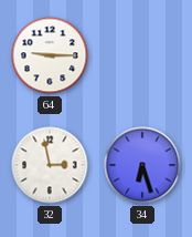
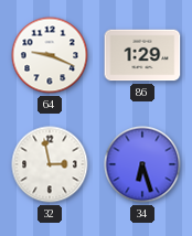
64: 9:15 -> 9:19 (50, 55)
86: none -> 1:29 (142, 55)
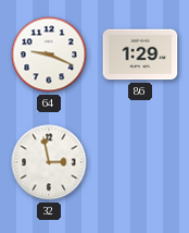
34: 6:27 -> none (142, 164)
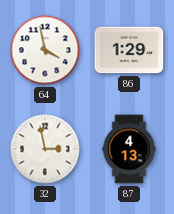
64: 9:19 -> 3:58 (45, 50)
87: none -> 4:13 (129, 149)
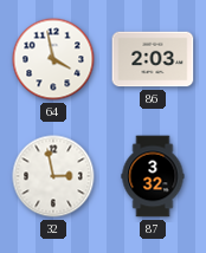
86: 1:29 -> 2:03 (153, 59)
87: 4:13 -> 3:32 (153, 176)
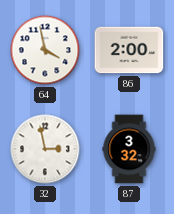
86: 2:03 -> 2:00 (129, 50)
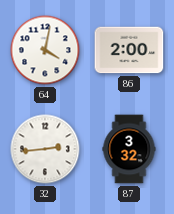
64: 3:58 -> 4:02 (45, 50)
32: 2:58 -> 2:44 (45, 149)
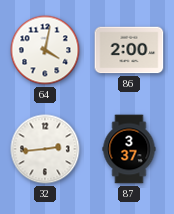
87: 3:32 -> 3:37 (129, 149)
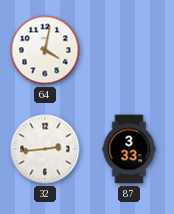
86: 2:00 -> none (129, 50)
87: 3:37 -> 3:33 (129, 149)
